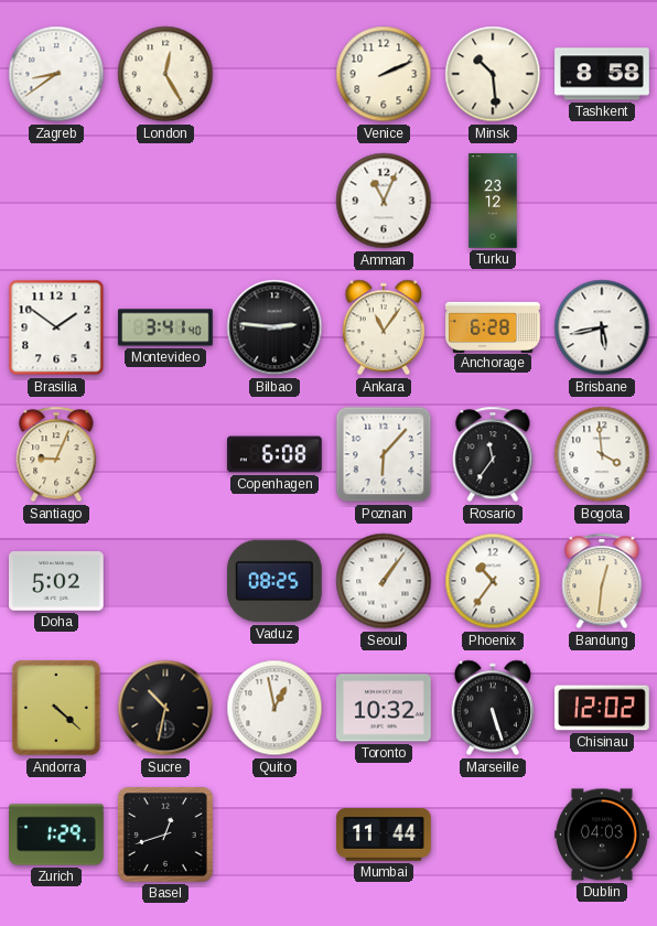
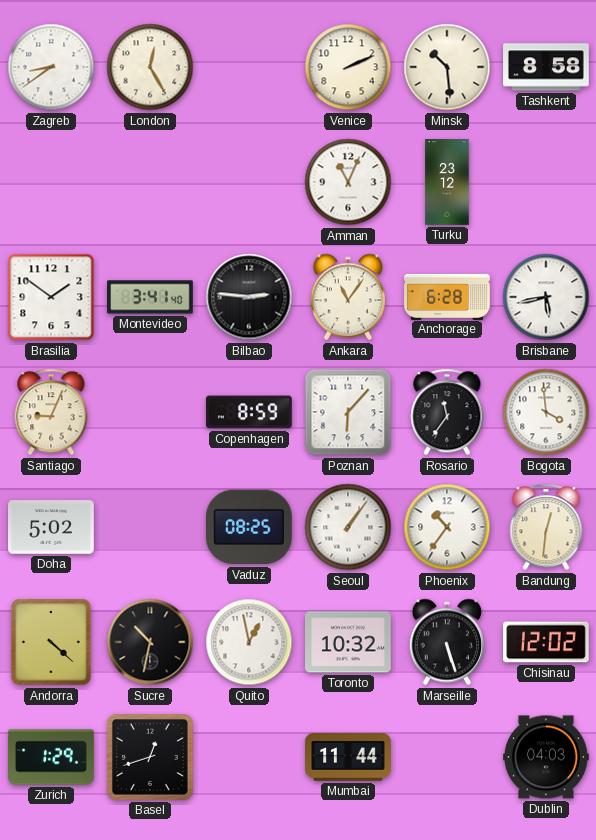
Copenhagen: 6:08 -> 8:59 (249, 412)
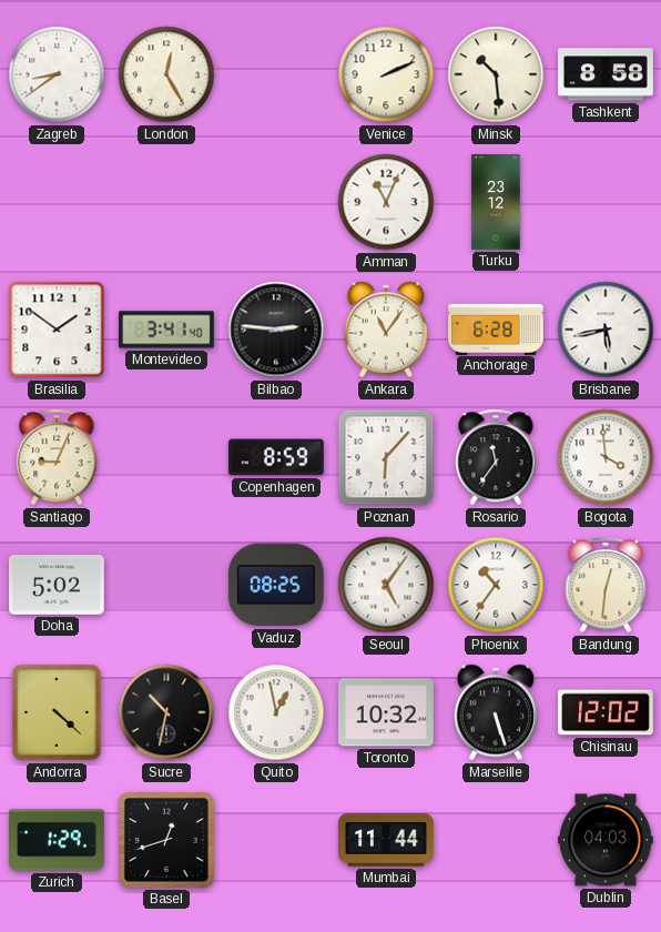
Seoul: 1:06 -> 5:06 (386, 585)
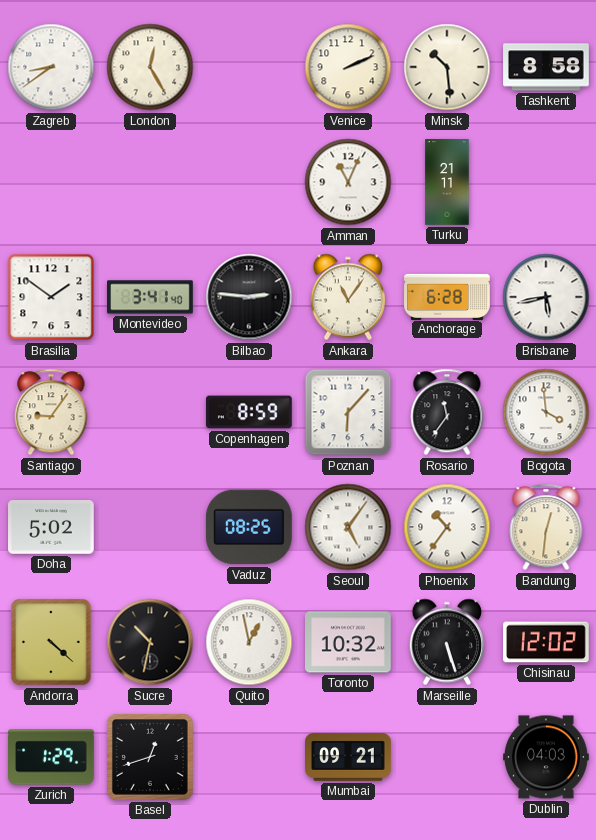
Turku: 23:12 -> 21:11 (447, 182)
Santiago: 9:04 -> 9:06 (51, 412)
Mumbai: 11:44 -> 09:21 (348, 758)
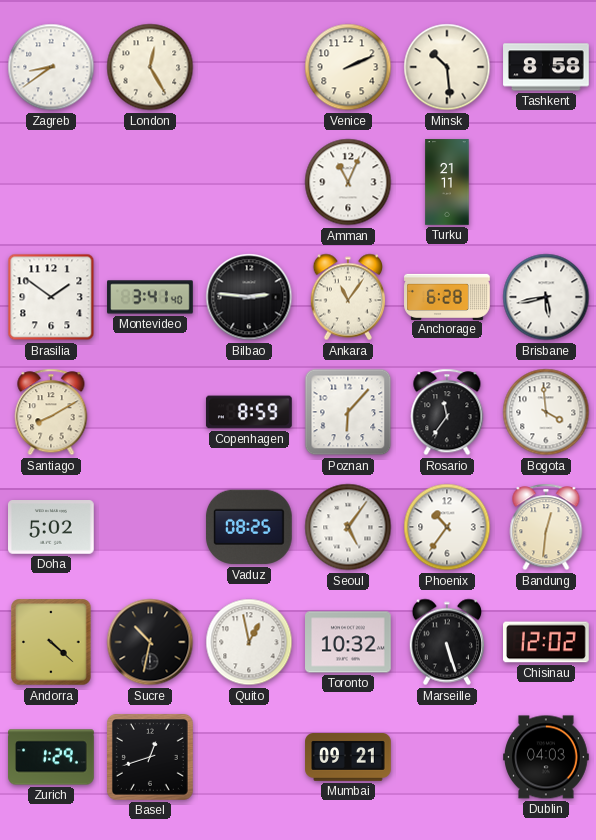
Santiago: 9:06 -> 8:10 (51, 412)
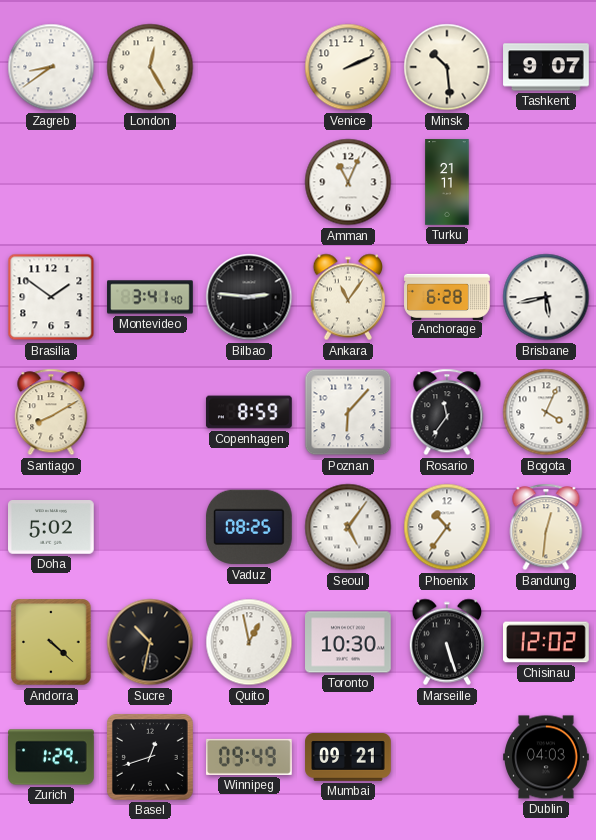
Tashkent: 8:58 -> 9:07 (546, 67)
Bogota: 3:59 -> 4:04 (546, 412)
Toronto: 10:32 -> 10:30 (349, 642)
Winnipeg: none -> 09:49 (250, 757)
